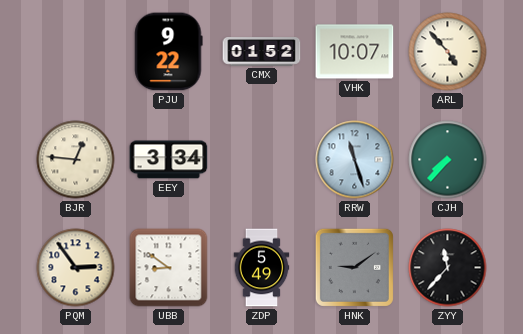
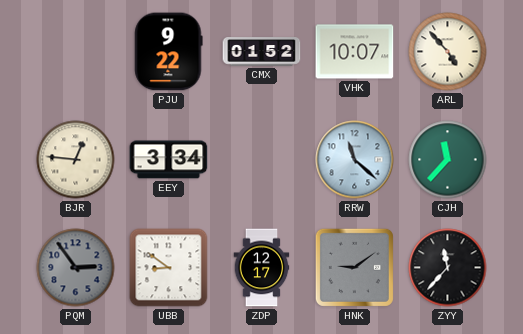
RRW: 11:27 -> 11:22 (355, 160)
CJH: 7:37 -> 11:37 (448, 160)
PQM dial: cream -> grey (76, 268)
ZDP: 5:49 -> 12:17 (262, 268)
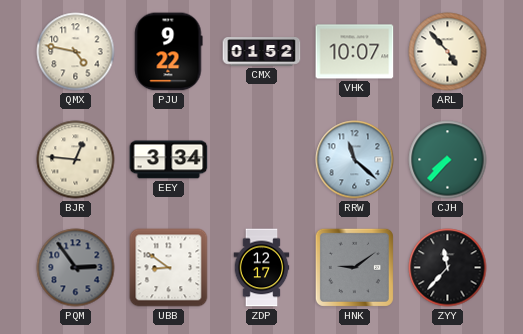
QMX: none -> 4:47 (76, 52)
CJH: 11:37 -> 7:37 (448, 160)
